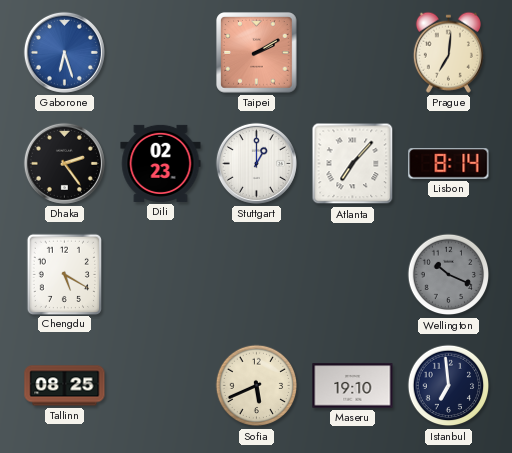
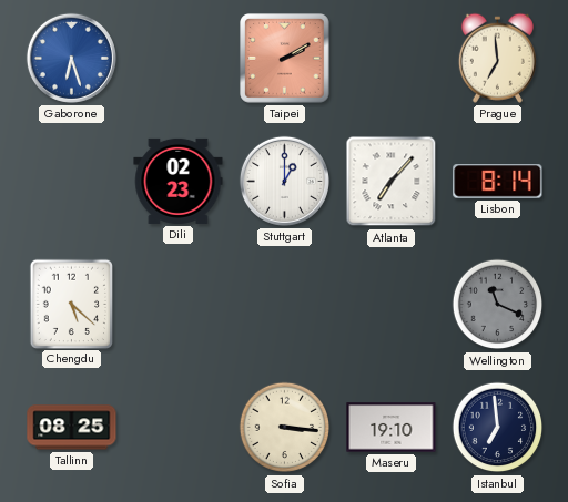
Prague: 7:01 -> 6:59 (497, 58)
Dhaka: 2:24 -> none (64, 163)
Chengdu: 5:20 -> 5:22 (71, 304)
Wellington: 10:19 -> 11:19 (498, 305)
Sofia: 5:41 -> 3:16 (285, 428)
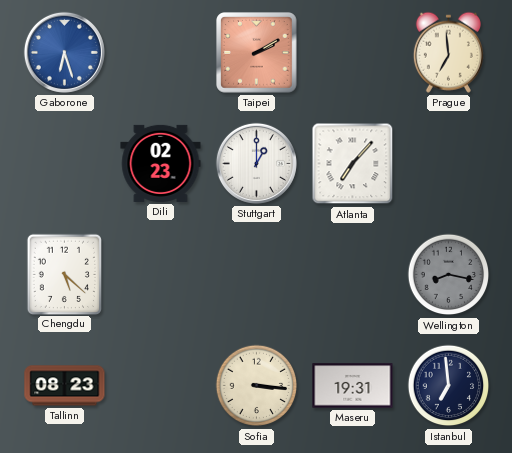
Lisbon: 8:14 -> none (498, 182)
Wellington: 11:19 -> 8:17 (449, 275)
Tallinn: 08:25 -> 08:23 (65, 386)
Maseru: 19:10 -> 19:31 (353, 386)
